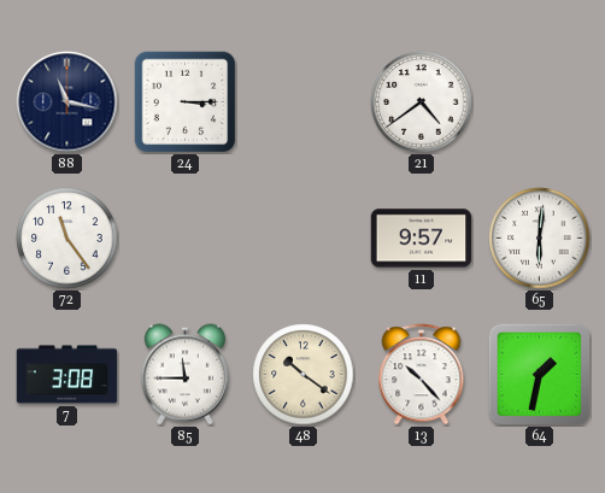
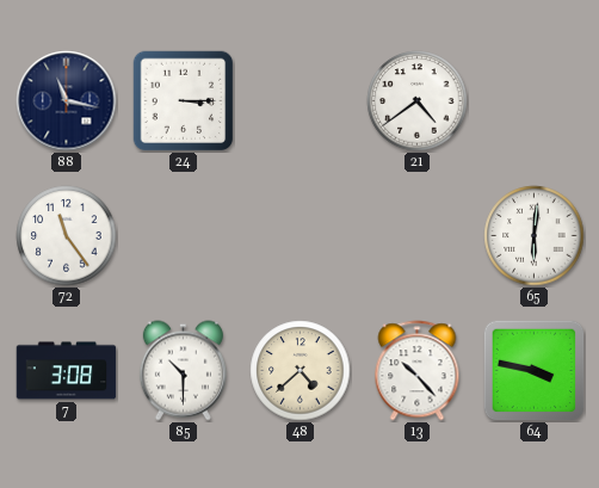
11: 9:57 -> none (422, 239)
85: 11:45 -> 10:30 (183, 371)
48: 10:21 -> 4:38 (301, 371)
64: 1:32 -> 3:47 (533, 370)
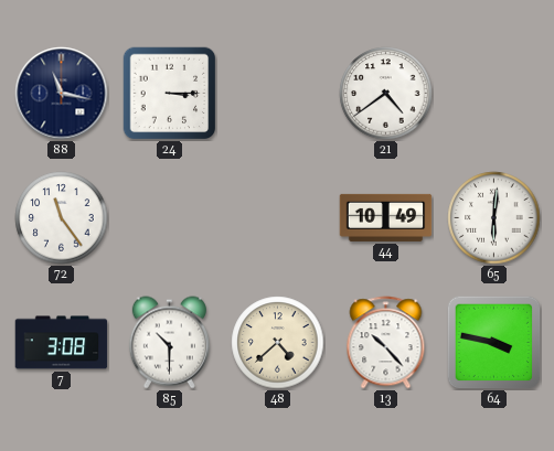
44: none -> 10:49 (386, 217)
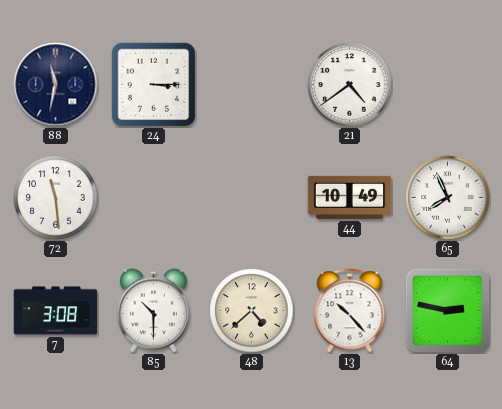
88: 11:17 -> 11:32 (56, 85)
72: 11:24 -> 11:29 (56, 198)
65: 6:01 -> 7:56 (448, 198)
64: 3:47 -> 2:47 (447, 310)
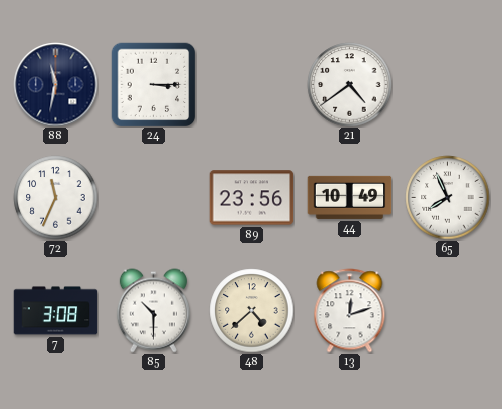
72: 11:29 -> 11:34 (56, 198)
89: none -> 23:56 (252, 198)
13: 10:23 -> 12:12 (350, 311)
64: 2:47 -> none (447, 310)
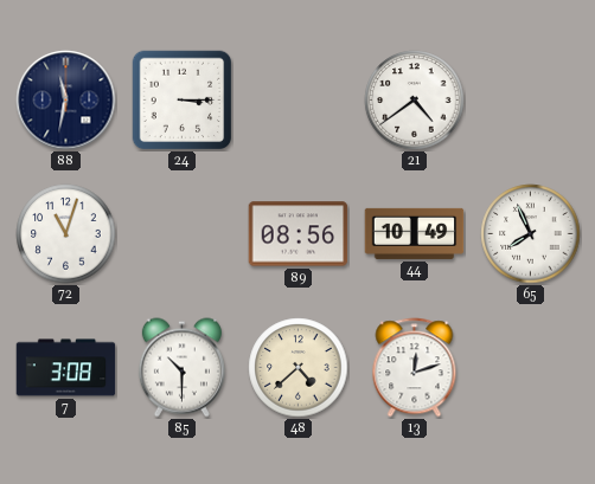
72: 11:34 -> 11:03 (66, 234)
89: 23:56 -> 08:56 (299, 234)
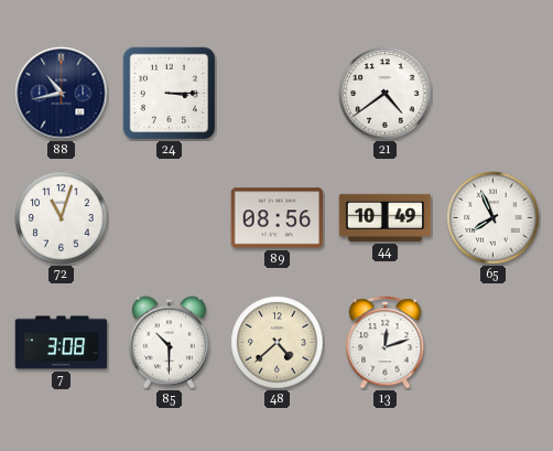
88: 11:32 -> 10:43 (62, 94)
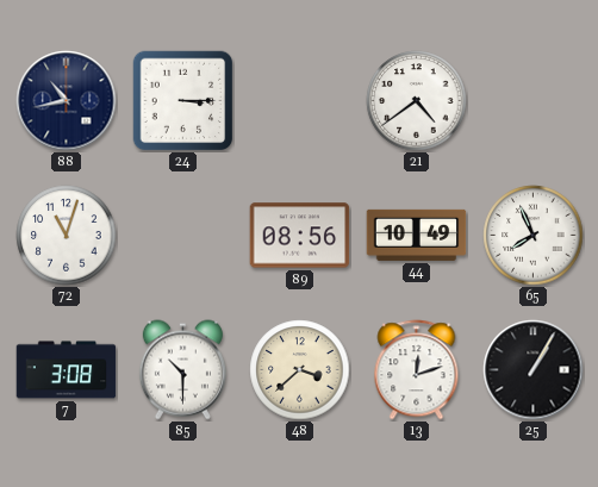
48: 4:38 -> 3:38 (300, 370)
25: none -> 1:05 (534, 370)
